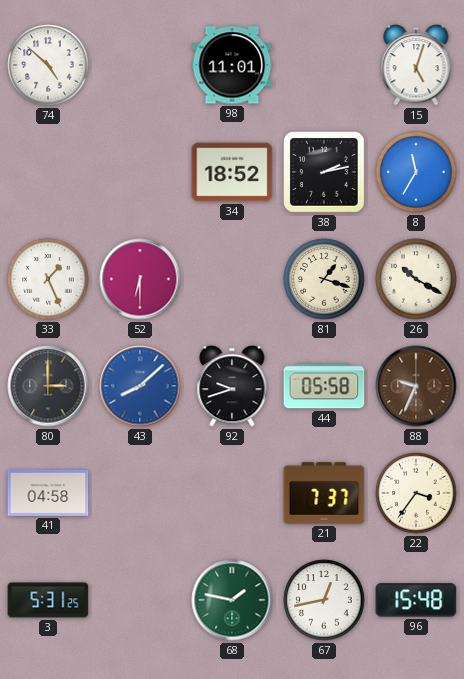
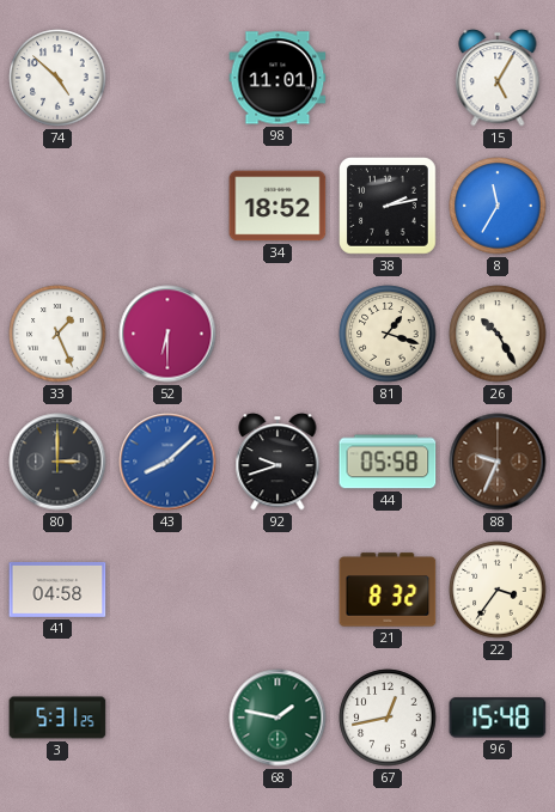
15: 5:03 -> 5:05 (498, 78)
26: 10:20 -> 10:25 (498, 334)
21: 7:37 -> 8:32 (388, 590)
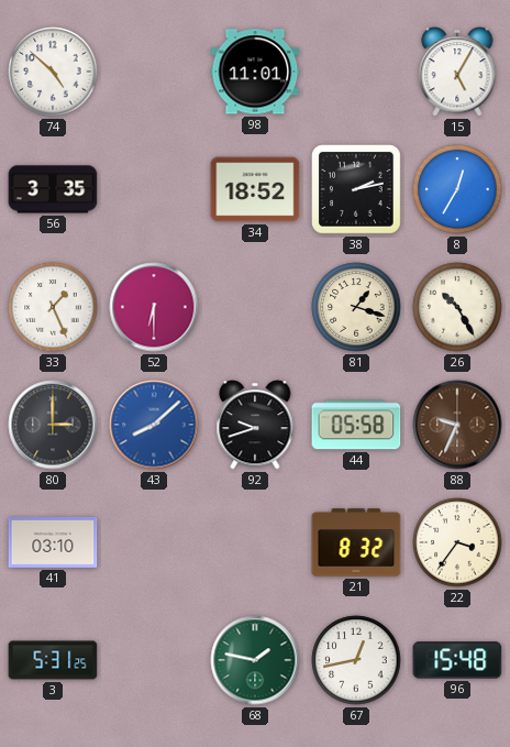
56: none -> 3:35 (53, 189)
8: 11:35 -> 12:35 (457, 189)
41: 04:58 -> 03:10 (53, 542)
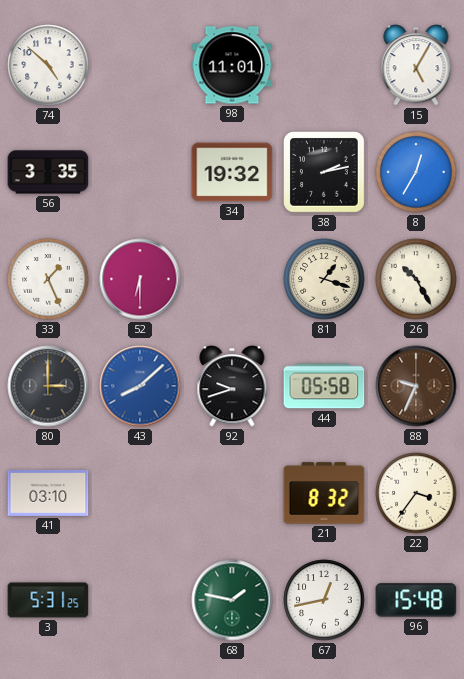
34: 18:52 -> 19:32 (232, 172)
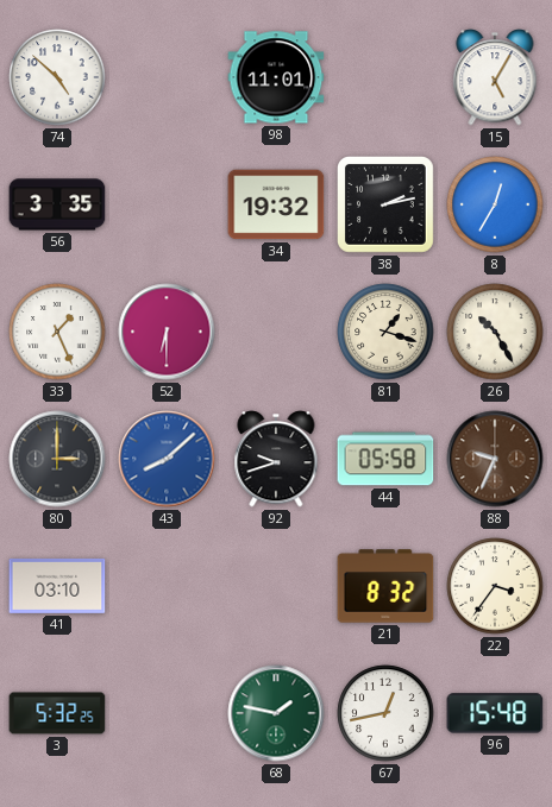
3: 5:31 -> 5:32 (57, 713)
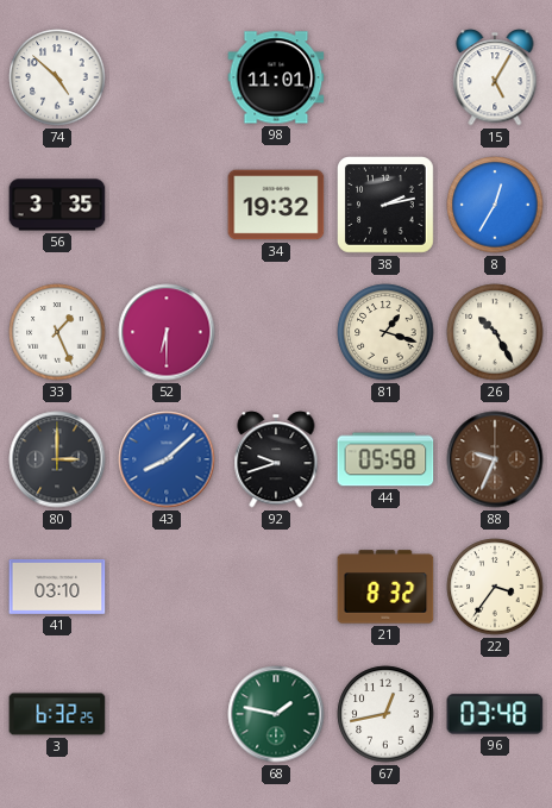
3: 5:32 -> 6:32 (57, 714)
96: 15:48 -> 03:48 (495, 714)
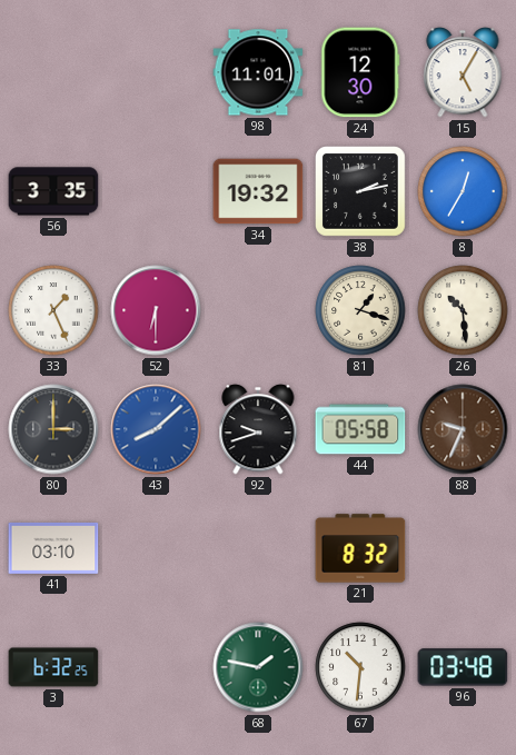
74: 4:52 -> none (57, 77)
24: none -> 12:30 (360, 72)
26: 10:25 -> 10:29 (463, 310)
22: 3:36 -> none (495, 587)
67: 12:43 -> 10:31 (360, 667)
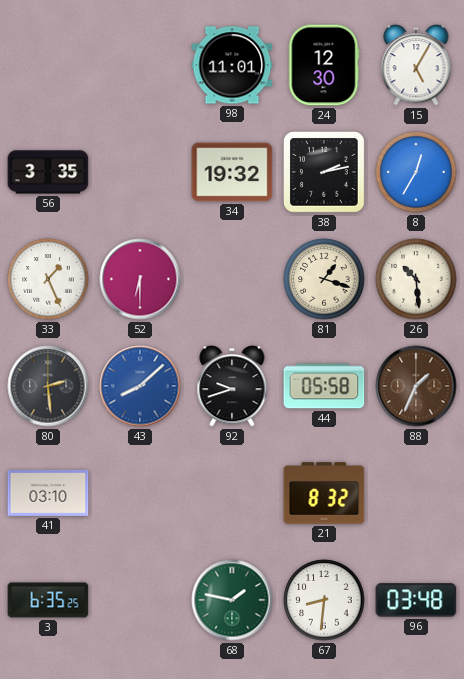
80: 3:00 -> 2:29 (48, 386)
88: 9:34 -> 1:34 (416, 386)
3: 6:32 -> 6:35 (48, 600)
67: 10:31 -> 8:31 (324, 600)
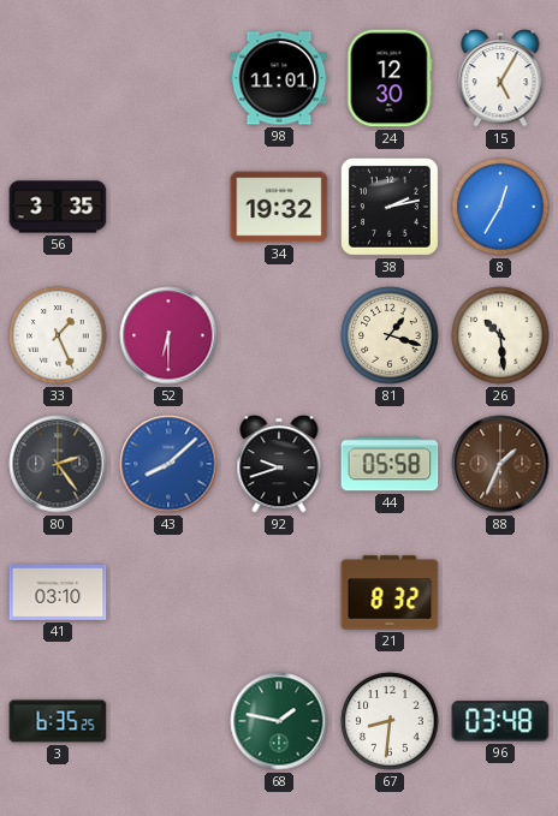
80: 2:29 -> 2:24 (58, 464)
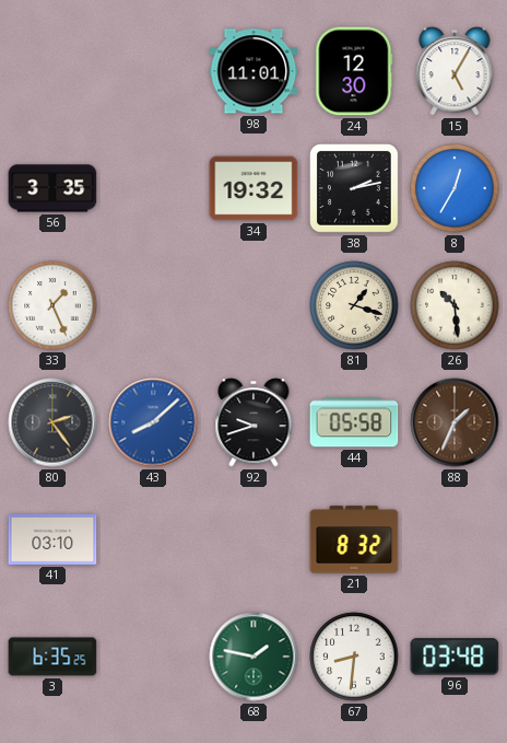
52: 6:30 -> none (168, 335)
